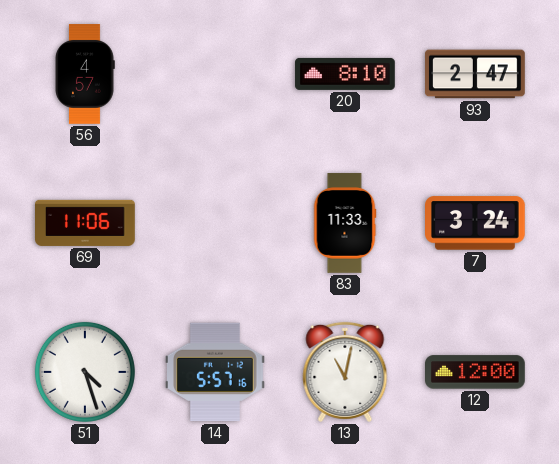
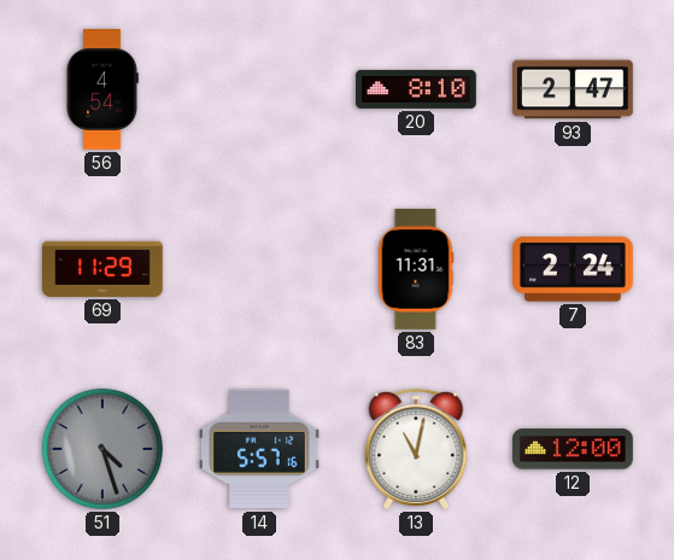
56: 4:57 -> 4:54 (102, 89)
69: 11:06 -> 11:29 (104, 269)
83: 11:33 -> 11:31 (416, 269)
7: 3:24 -> 2:24 (574, 269)
51 dial: white -> grey (102, 449)
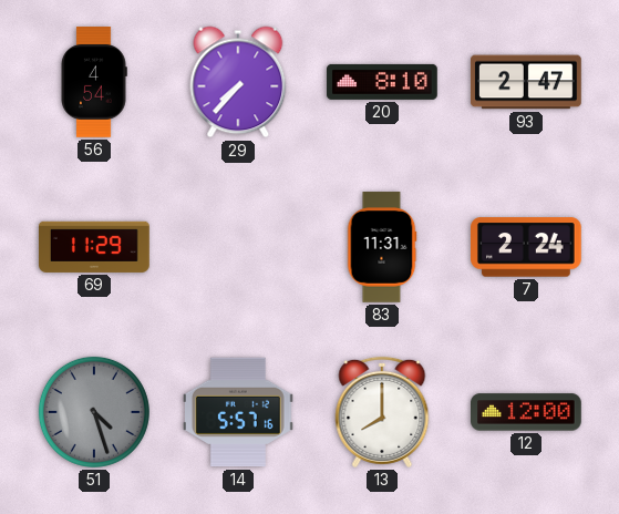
29: none -> 7:37 (238, 82)
13: 11:02 -> 8:00 (382, 412)
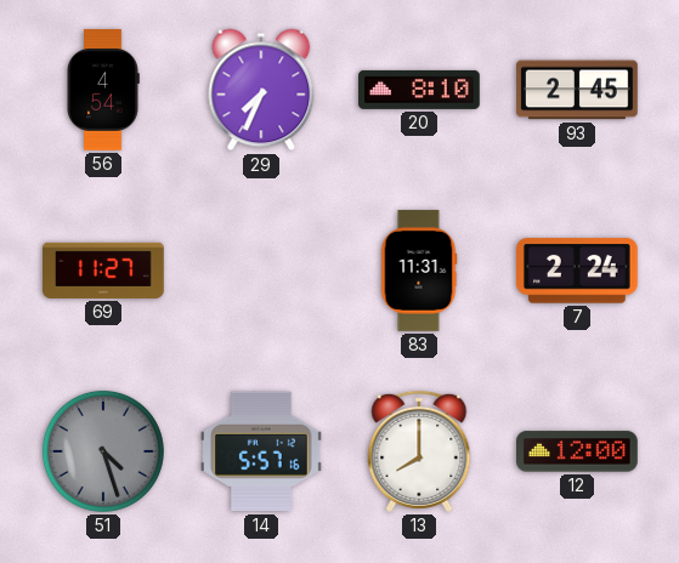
29: 7:37 -> 7:34 (261, 90)
93: 2:47 -> 2:45 (577, 90)
69: 11:29 -> 11:27 (104, 271)
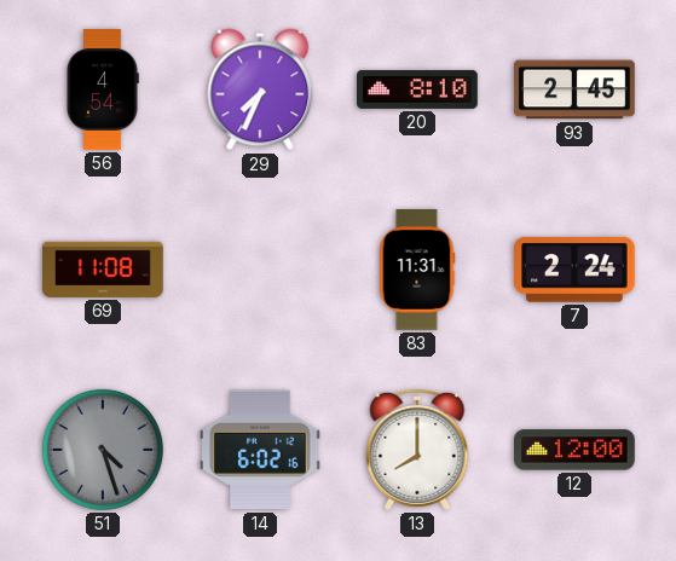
69: 11:27 -> 11:08 (104, 270)
14: 5:57 -> 6:02 (261, 450)
